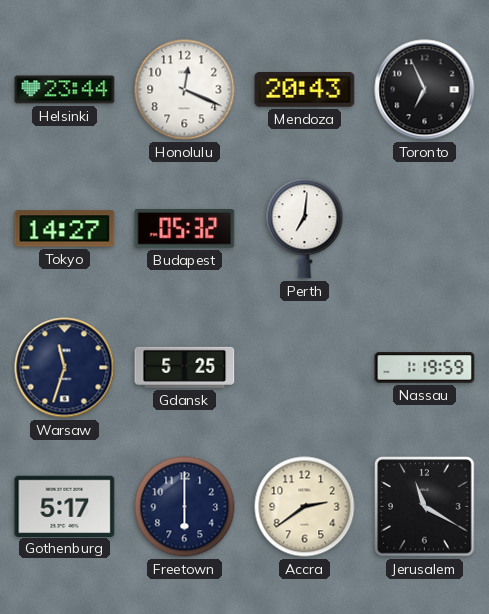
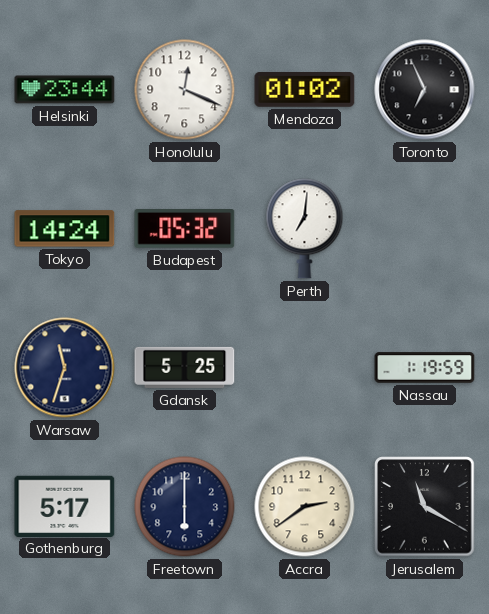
Mendoza: 20:43 -> 01:02 (305, 90)
Tokyo: 14:27 -> 14:24 (65, 229)
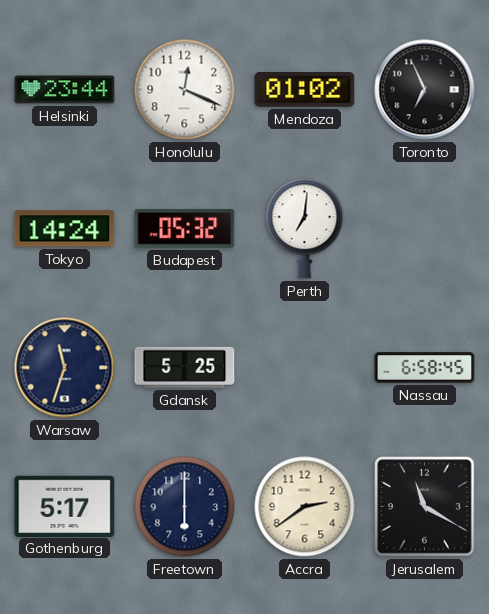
Nassau: 1:19 -> 6:58 (425, 368)
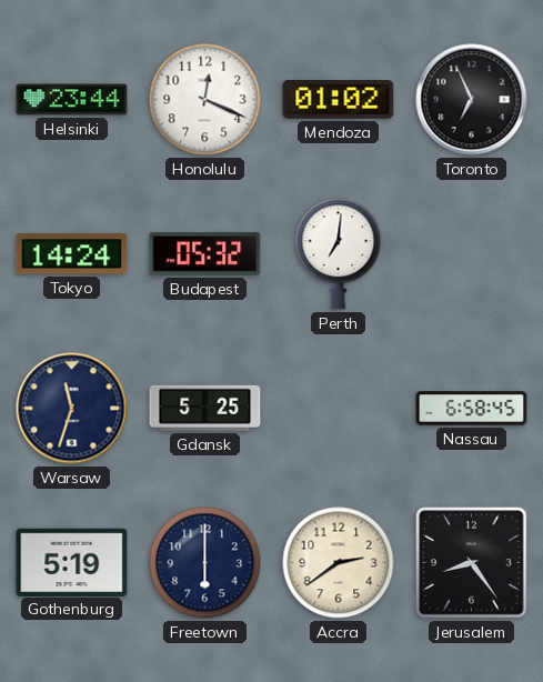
Gothenburg: 5:17 -> 5:19 (72, 562)
Jerusalem: 11:20 -> 8:24 (472, 563)
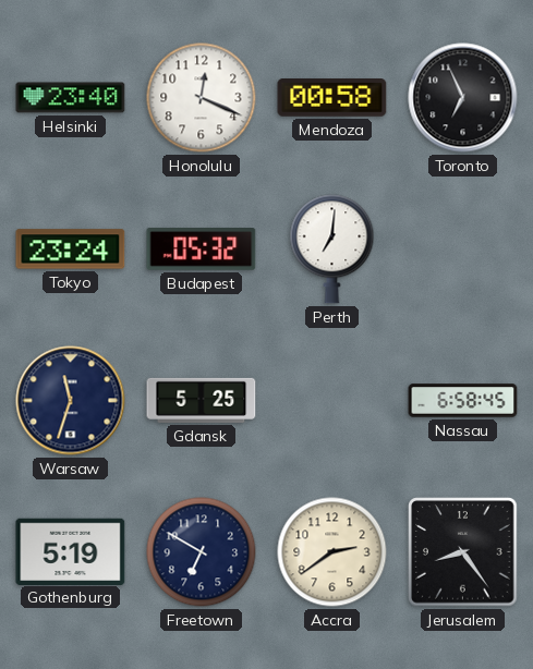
Helsinki: 23:44 -> 23:40 (71, 98)
Mendoza: 01:02 -> 00:58 (332, 98)
Tokyo: 14:24 -> 23:24 (71, 250)
Freetown: 6:00 -> 6:50 (202, 552)
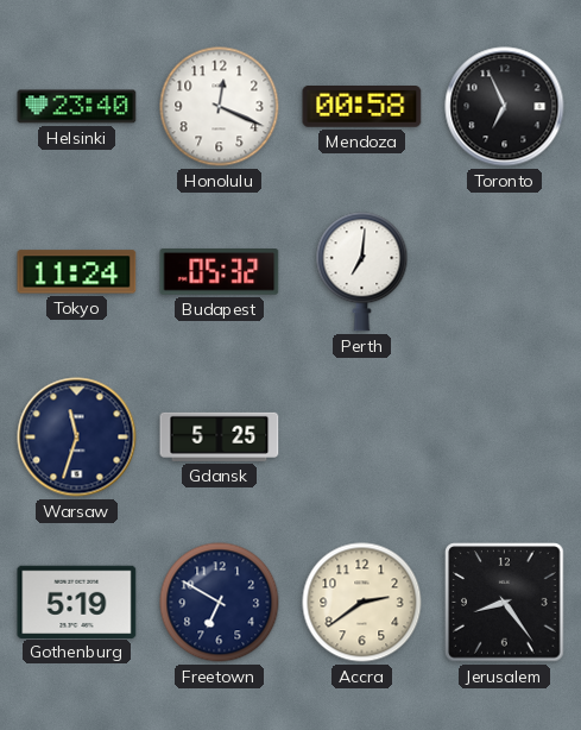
Tokyo: 23:24 -> 11:24 (77, 272)
Nassau: 6:58 -> none (463, 401)
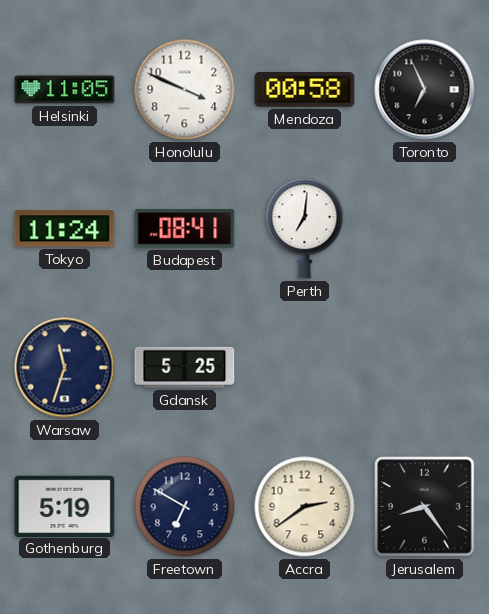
Helsinki: 23:40 -> 11:05 (65, 90)
Honolulu: 12:19 -> 3:49 (185, 90)
Budapest: 05:32 -> 08:41 (185, 229)
